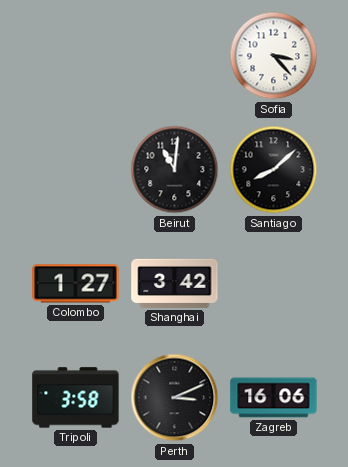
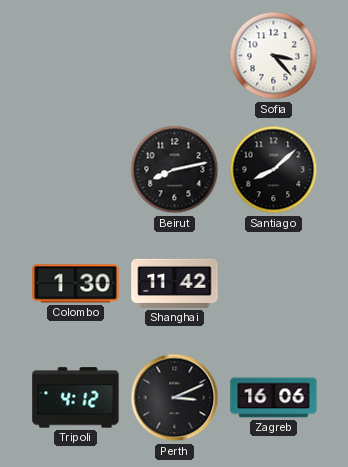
Beirut: 11:01 -> 8:13 (175, 170)
Colombo: 1:27 -> 1:30 (76, 284)
Shanghai: 3:42 -> 11:42 (175, 283)
Tripoli: 3:58 -> 4:12 (76, 398)
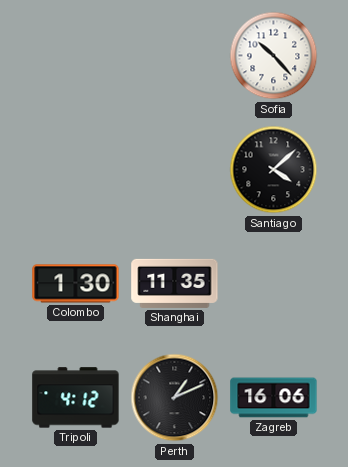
Sofia: 3:23 -> 10:23 (274, 56)
Beirut: 8:13 -> none (175, 170)
Santiago: 8:08 -> 4:08 (274, 170)
Shanghai: 11:42 -> 11:35 (175, 283)
Perth: 3:11 -> 1:11 (175, 398)
